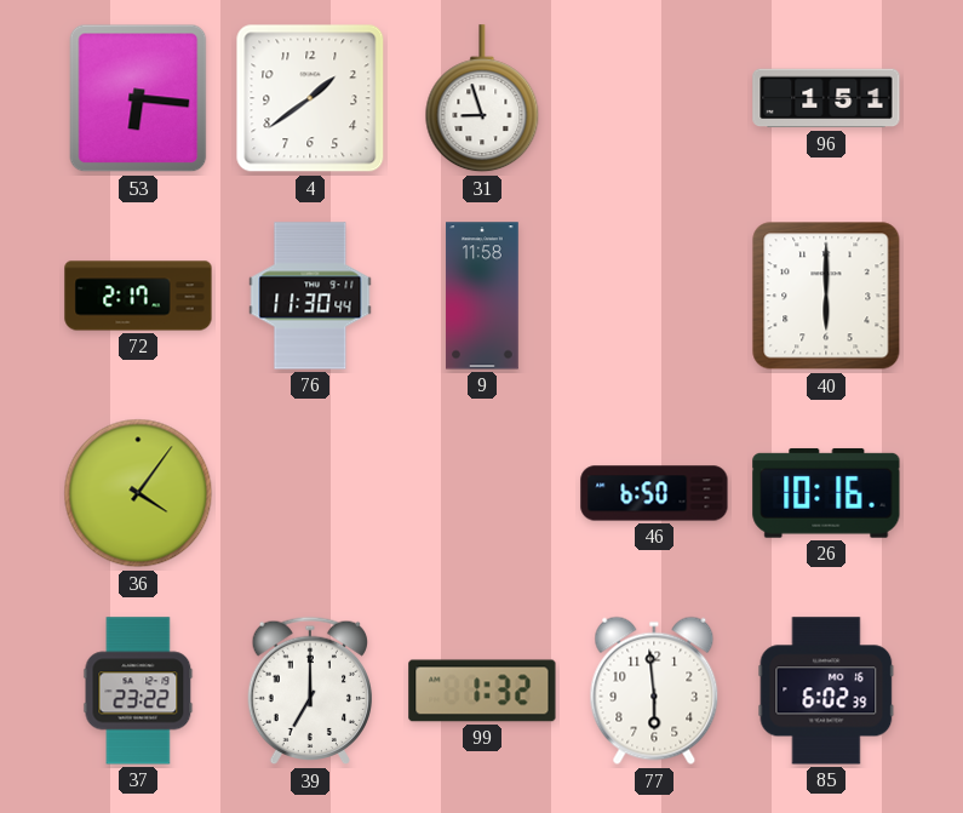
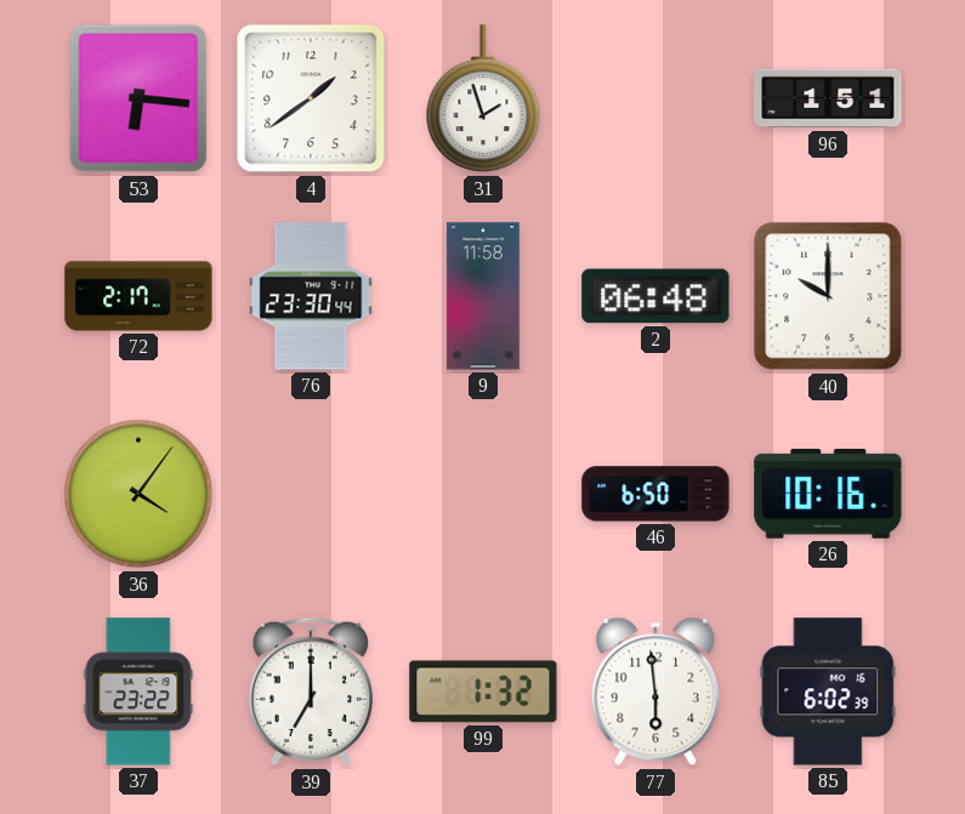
31: 8:57 -> 1:57 (483, 99)
76: 11:30 -> 23:30 (311, 296)
2: none -> 06:48 (655, 296)
40: 6:00 -> 10:00 (828, 296)
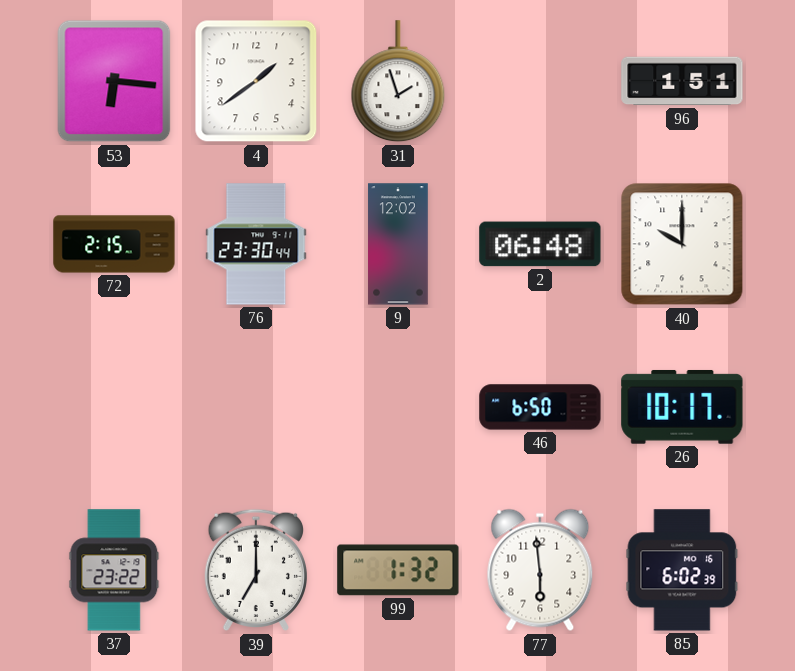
72: 2:17 -> 2:15 (114, 244)
9: 11:58 -> 12:02 (398, 244)
36: 4:06 -> none (138, 494)
26: 10:16 -> 10:17 (682, 407)
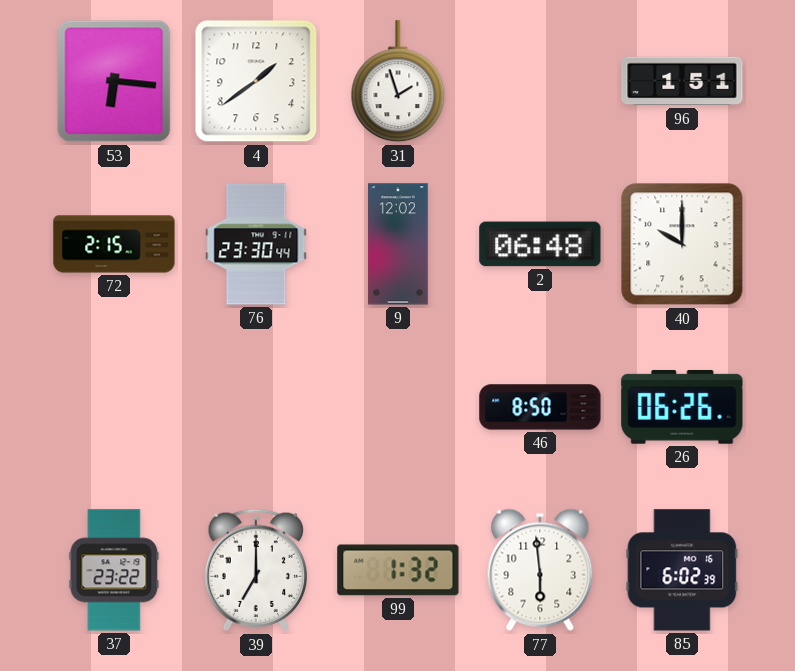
46: 6:50 -> 8:50 (540, 407)
26: 10:17 -> 06:26 (682, 407)
